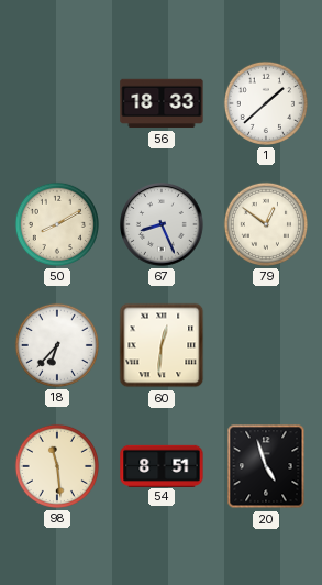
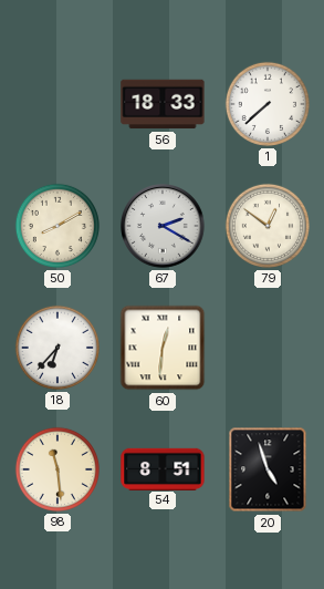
1: 1:38 -> 7:38 (268, 104)
67: 8:26 -> 2:20 (164, 227)
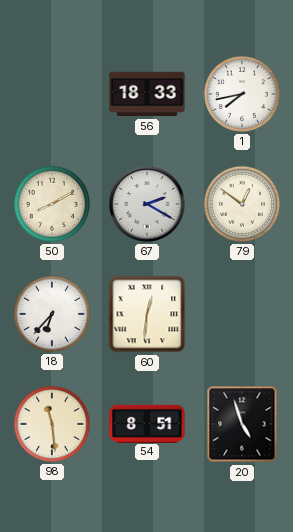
1: 7:38 -> 7:43 (242, 94)
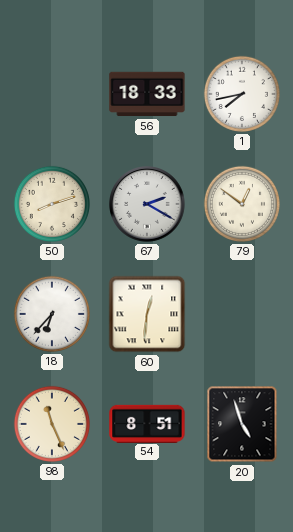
50: 8:10 -> 8:12 (52, 204)
98: 11:29 -> 11:26 (52, 424)
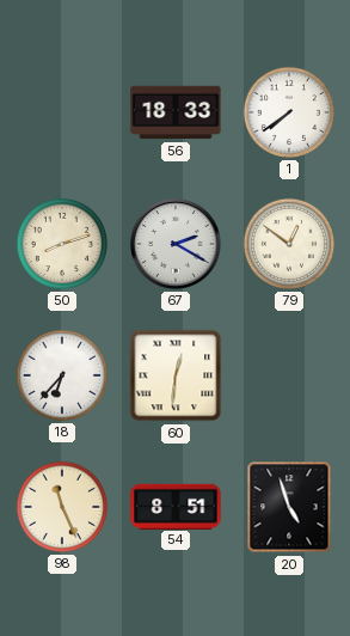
1: 7:43 -> 7:39 (289, 112)
